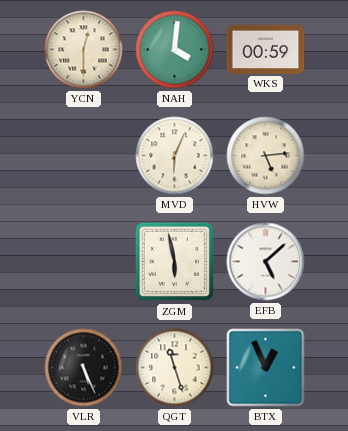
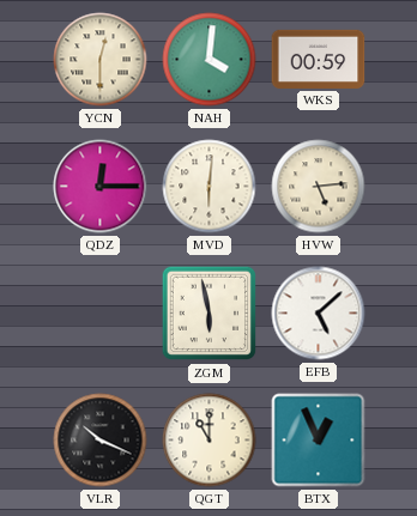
QDZ: none -> 12:15 (101, 187)
MVD: 6:04 -> 6:01 (210, 187)
VLR: 5:26 -> 10:19 (101, 441)
QGT: 11:27 -> 11:00 (210, 441)
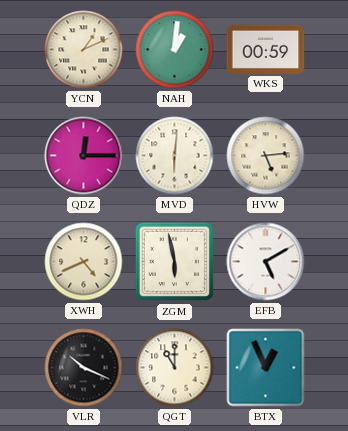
YCN: 12:30 -> 1:11 (84, 50)
NAH: 4:01 -> 1:01 (175, 50)
XWH: none -> 4:41 (84, 262)
EFB: 5:08 -> 5:10 (266, 262)
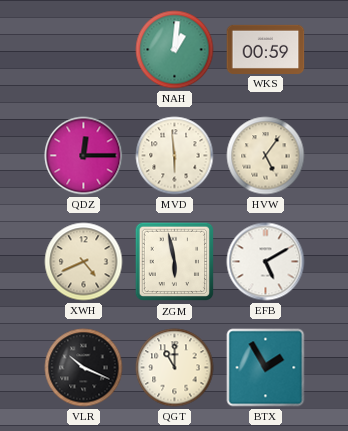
YCN: 1:11 -> none (84, 50)
MVD: 6:01 -> 5:59 (175, 156)
HVW: 5:14 -> 5:06 (266, 156)
BTX: 12:56 -> 1:55 (266, 368)
